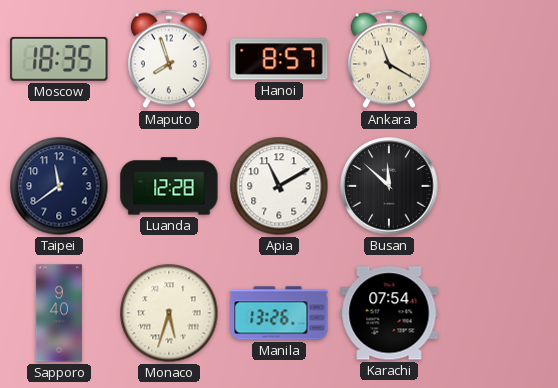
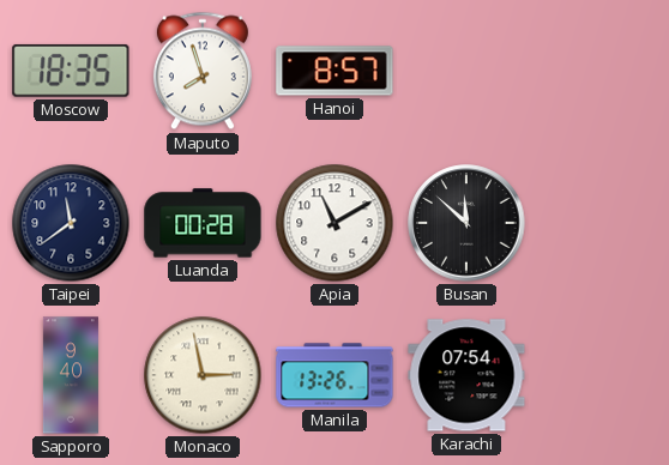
Ankara: 11:20 -> none (389, 59)
Luanda: 12:28 -> 00:28 (203, 223)
Monaco: 5:33 -> 2:58 (203, 375)
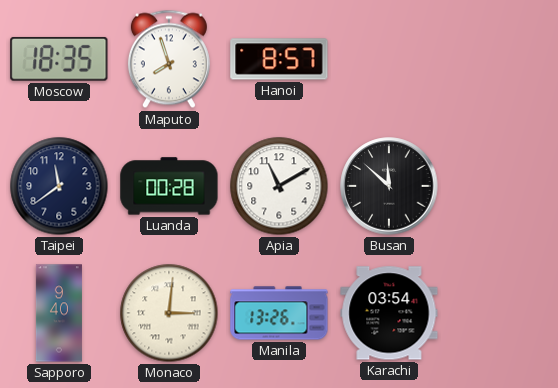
Monaco: 2:58 -> 3:01 (169, 313)
Karachi: 07:54 -> 03:54 (389, 313)
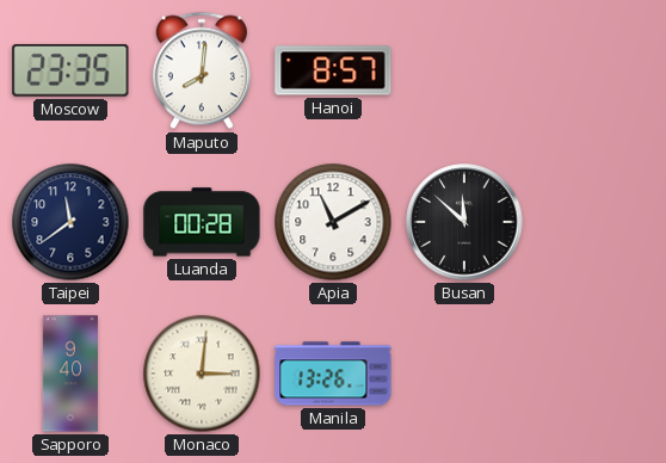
Moscow: 18:35 -> 23:35 (70, 70)
Maputo: 7:57 -> 8:01 (202, 70)
Karachi: 03:54 -> none (389, 313)
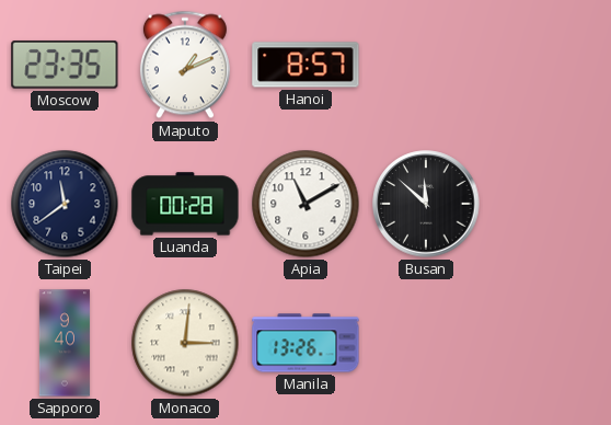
Maputo: 8:01 -> 1:11 (185, 65)
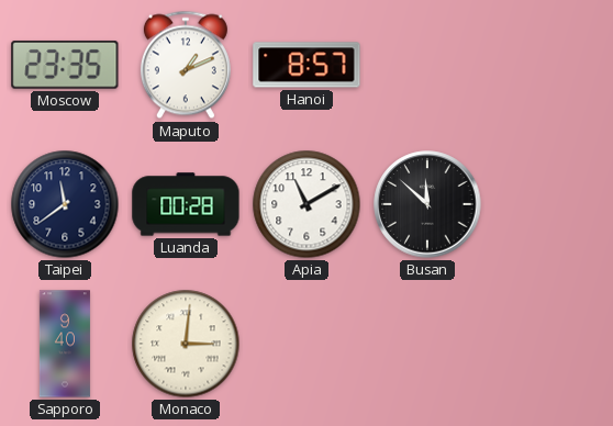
Manila: 13:26 -> none (305, 343)
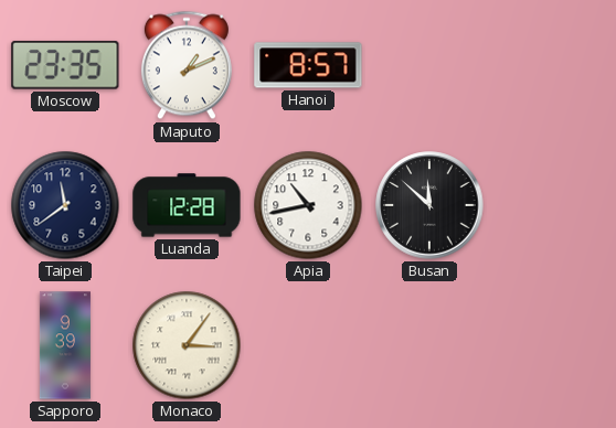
Luanda: 00:28 -> 12:28 (187, 205)
Apia: 11:10 -> 10:43 (308, 205)
Sapporo: 9:40 -> 9:39 (65, 345)
Monaco: 3:01 -> 3:06 (187, 345)
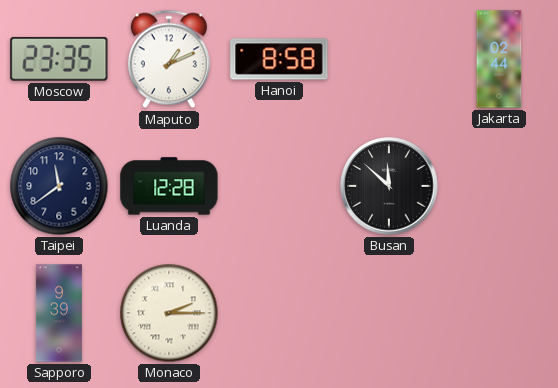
Hanoi: 8:57 -> 8:58 (279, 59)
Jakarta: none -> 02:44 (499, 59)
Apia: 10:43 -> none (308, 205)
Monaco: 3:06 -> 2:15 (169, 313)
